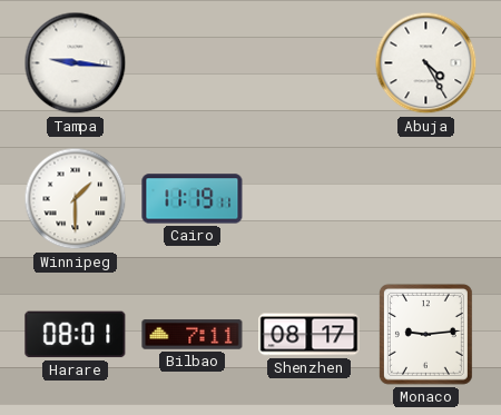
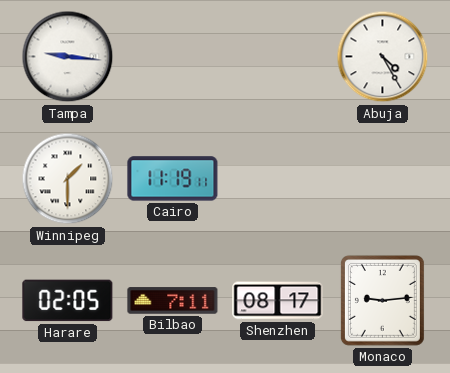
Harare: 08:01 -> 02:05 (68, 301)
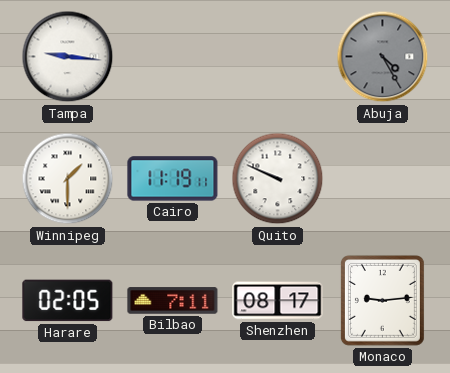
Abuja dial: white -> grey (383, 57)
Quito: none -> 9:49 (278, 179)
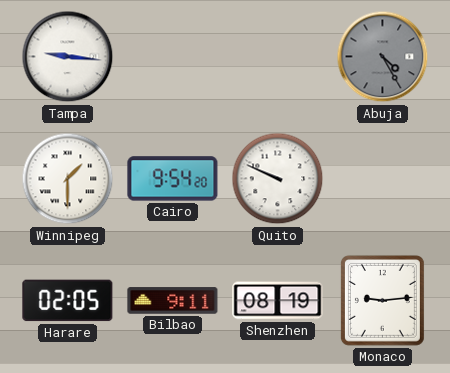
Cairo: 11:19 -> 9:54 (173, 179)
Bilbao: 7:11 -> 9:11 (173, 301)
Shenzhen: 08:17 -> 08:19 (278, 301)
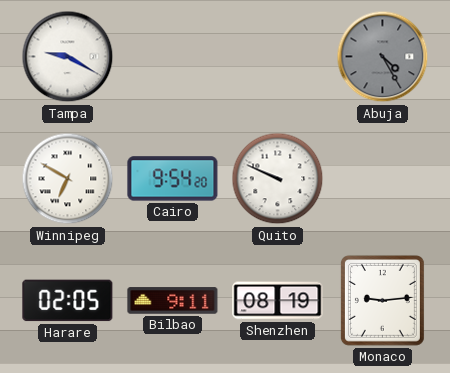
Tampa: 9:16 -> 9:20 (68, 57)
Winnipeg: 1:30 -> 6:50 (68, 179)
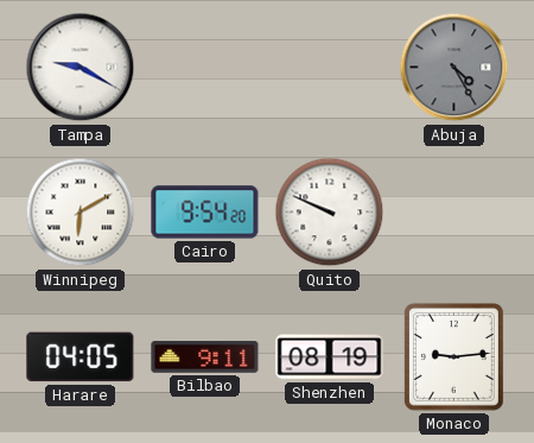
Winnipeg: 6:50 -> 6:10 (81, 213)
Harare: 02:05 -> 04:05 (81, 357)
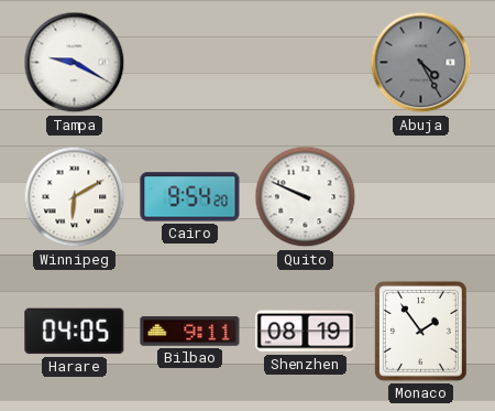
Monaco: 9:14 -> 1:54 (420, 331)
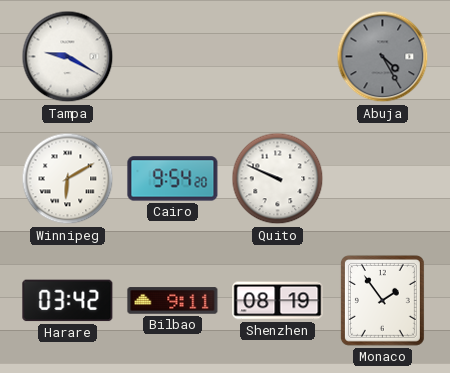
Harare: 04:05 -> 03:42 (68, 301)
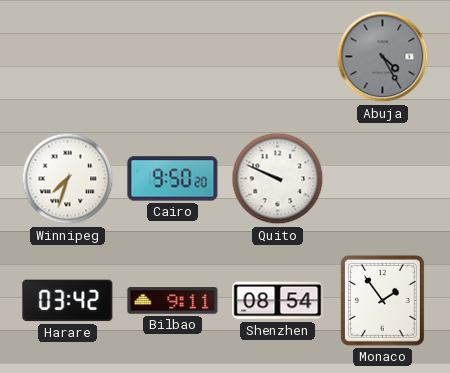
Tampa: 9:20 -> none (68, 57)
Winnipeg: 6:10 -> 7:33 (68, 179)
Cairo: 9:54 -> 9:50 (173, 179)
Shenzhen: 08:19 -> 08:54 (278, 301)
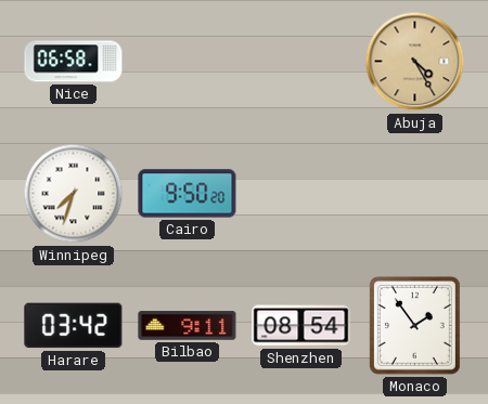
Nice: none -> 06:58 (74, 62)
Abuja dial: grey -> champagne (415, 62)
Quito: 9:49 -> none (278, 179)
